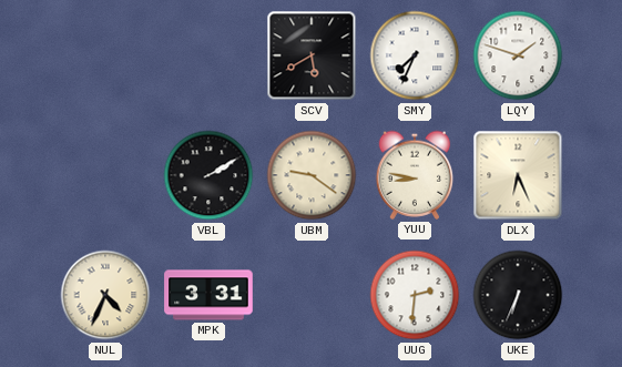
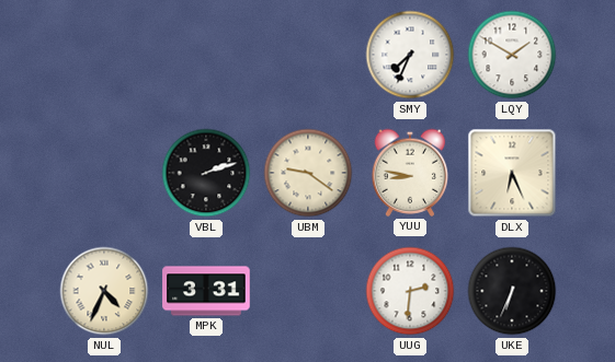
SCV: 5:40 -> none (312, 55)
LQY: 1:48 -> 1:50 (512, 55)
VBL: 2:10 -> 2:12 (206, 173)
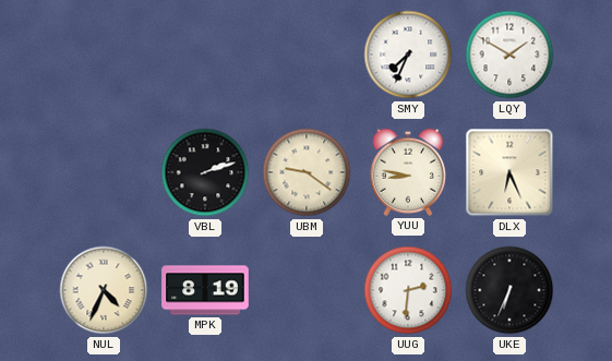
MPK: 3:31 -> 8:19 (205, 290)
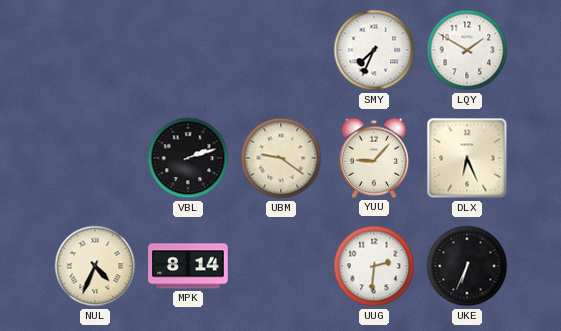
YUU: 8:47 -> 9:07 (374, 158)
MPK: 8:19 -> 8:14 (188, 266)
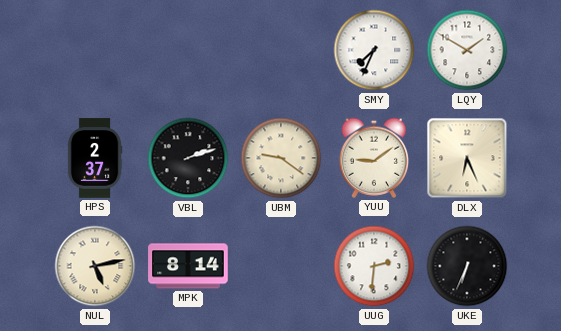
HPS: none -> 2:37 (95, 158)
YUU: 9:07 -> 9:09 (374, 158)
NUL: 4:34 -> 5:13 (95, 266)
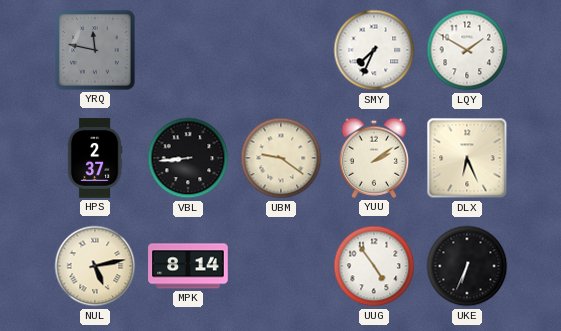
YRQ: none -> 11:47 (96, 51)
VBL: 2:12 -> 8:44 (188, 158)
YUU: 9:09 -> 2:09 (374, 158)
UUG: 2:31 -> 4:54 (374, 266)
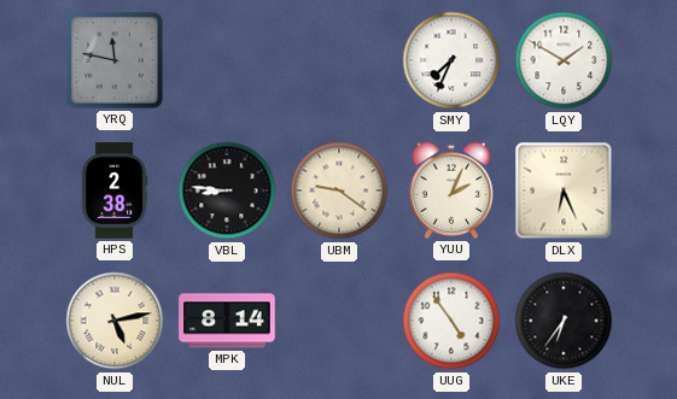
HPS: 2:37 -> 2:38 (115, 190)
VBL: 8:44 -> 8:46 (227, 190)
YUU: 2:09 -> 2:04 (451, 190)
UKE: 6:34 -> 6:36 (564, 321)
